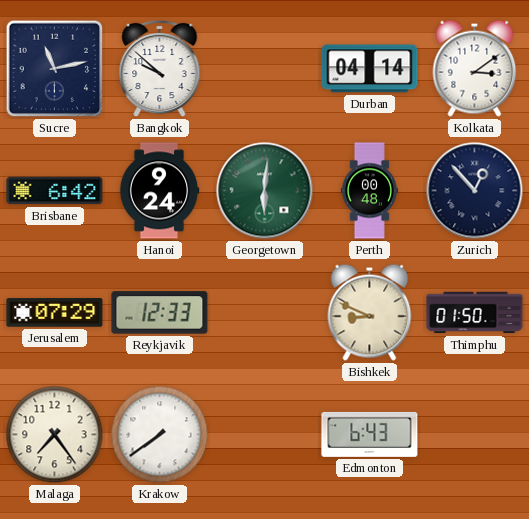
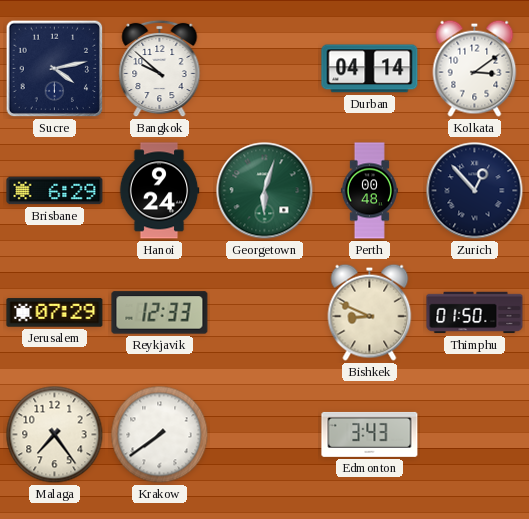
Sucre: 11:13 -> 4:13 (55, 69)
Brisbane: 6:42 -> 6:29 (55, 191)
Georgetown: 6:01 -> 6:03 (265, 191)
Edmonton: 6:43 -> 3:43 (370, 434)
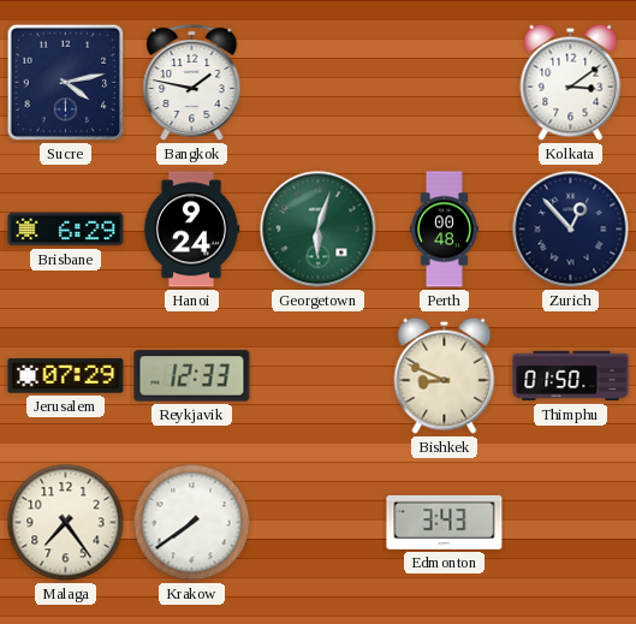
Bangkok: 9:52 -> 1:47 (192, 83)
Durban: 04:14 -> none (370, 69)
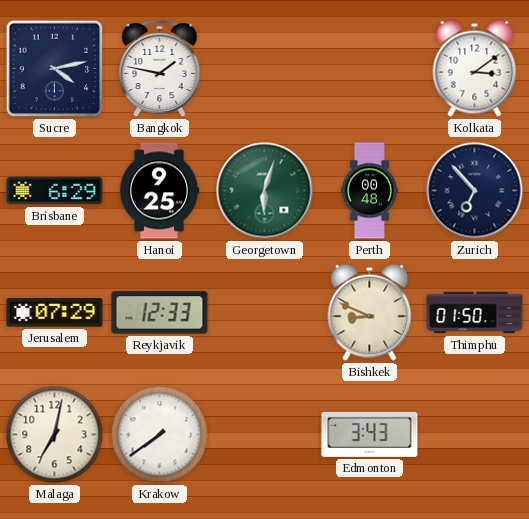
Hanoi: 9:24 -> 9:25 (159, 191)
Zurich: 12:53 -> 6:53 (475, 191)
Malaga: 7:24 -> 7:02 (55, 435)
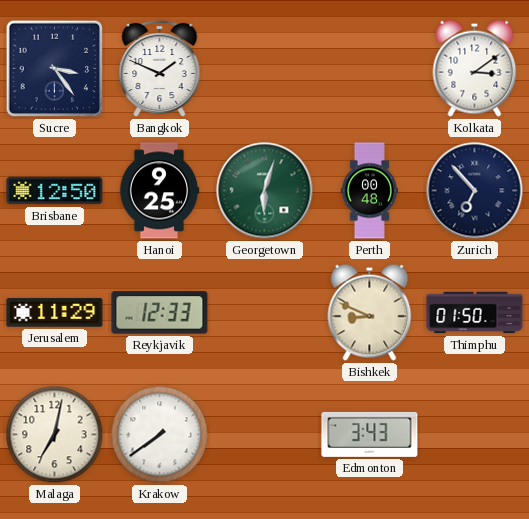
Sucre: 4:13 -> 3:24 (55, 69)
Bangkok: 1:47 -> 1:49 (160, 69)
Brisbane: 6:29 -> 12:50 (55, 191)
Jerusalem: 07:29 -> 11:29 (55, 313)
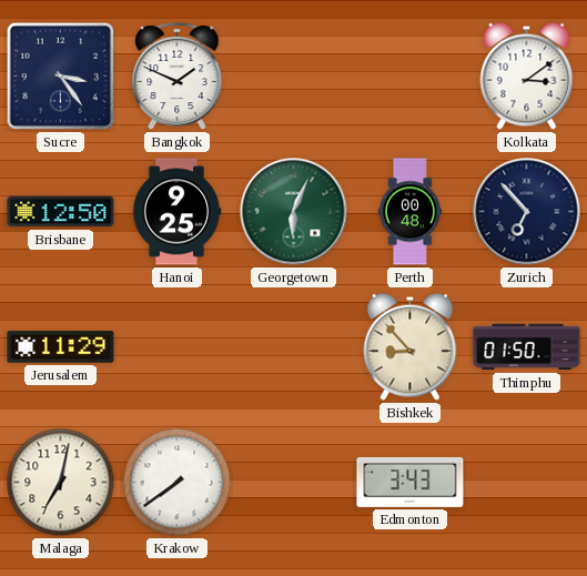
Georgetown: 6:03 -> 6:04 (294, 212)
Reykjavik: 12:33 -> none (160, 313)
Bishkek: 8:49 -> 8:53 (411, 346)
